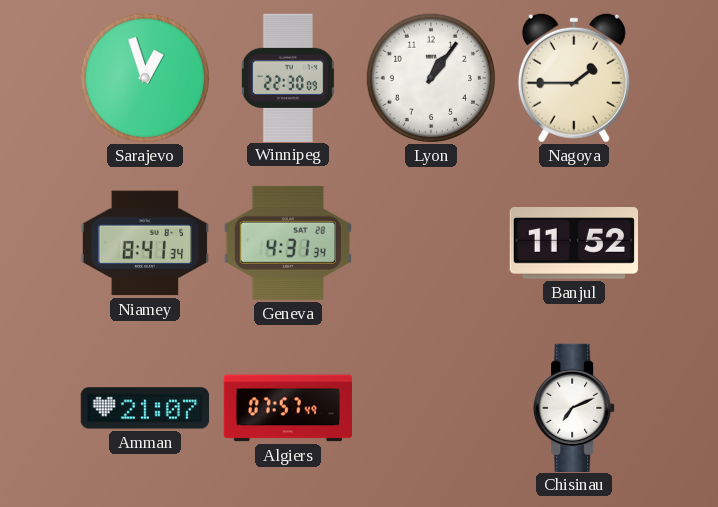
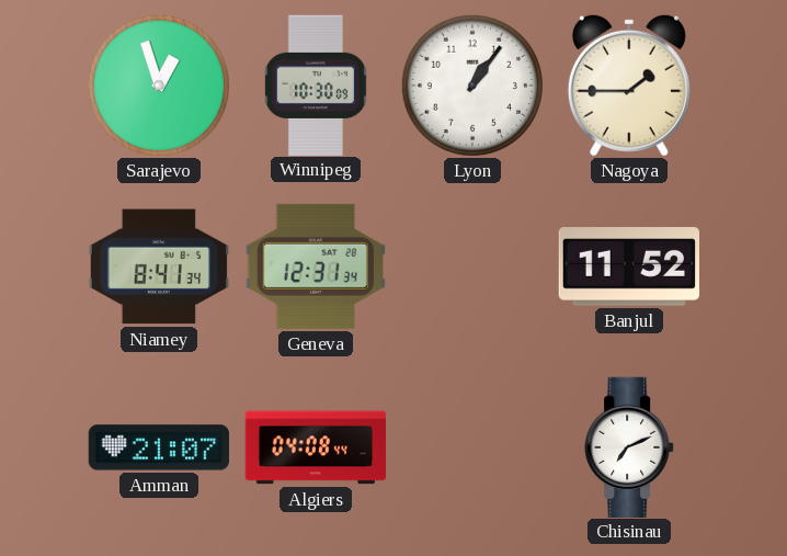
Winnipeg: 22:30 -> 10:30 (316, 84)
Geneva: 4:31 -> 12:31 (316, 266)
Algiers: 07:57 -> 04:08 (316, 447)
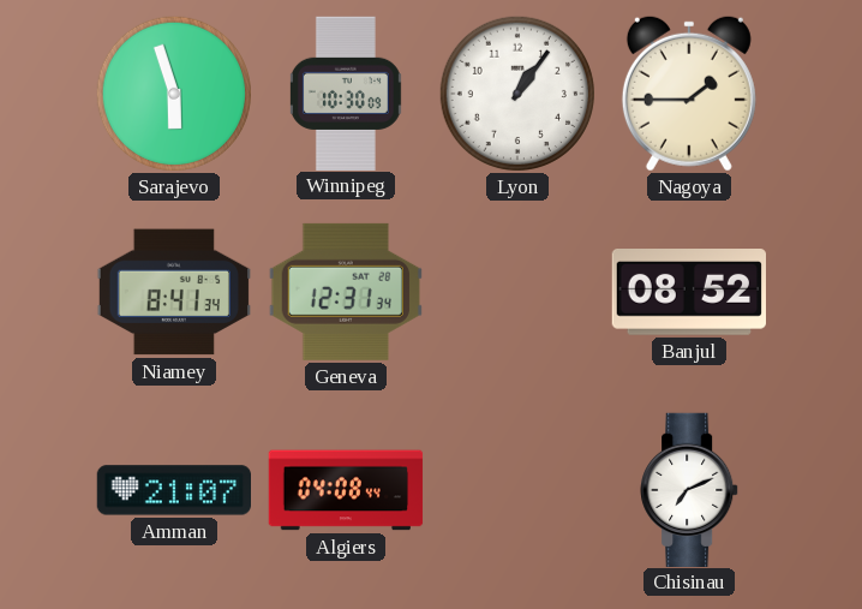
Sarajevo: 12:57 -> 5:57 (174, 94)
Banjul: 11:52 -> 08:52 (688, 293)
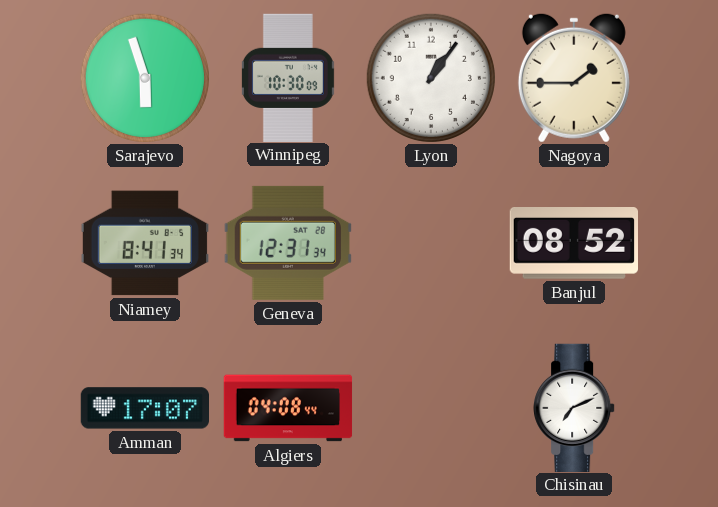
Amman: 21:07 -> 17:07 (144, 408)
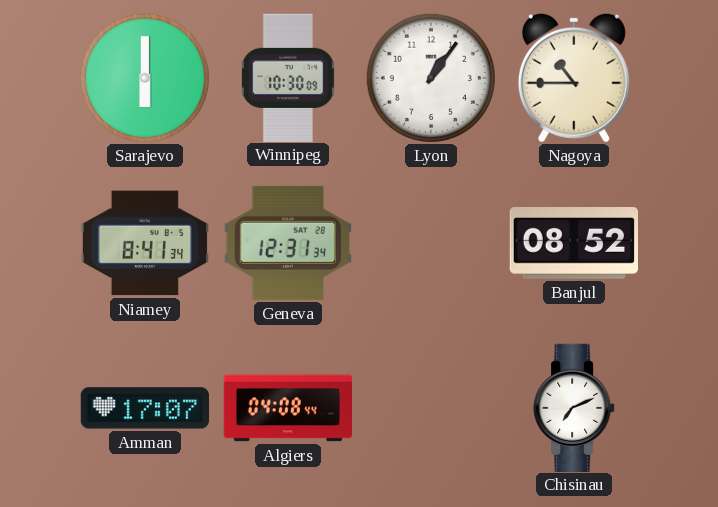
Sarajevo: 5:57 -> 6:00 (145, 78)
Nagoya: 1:45 -> 10:45 (574, 78)
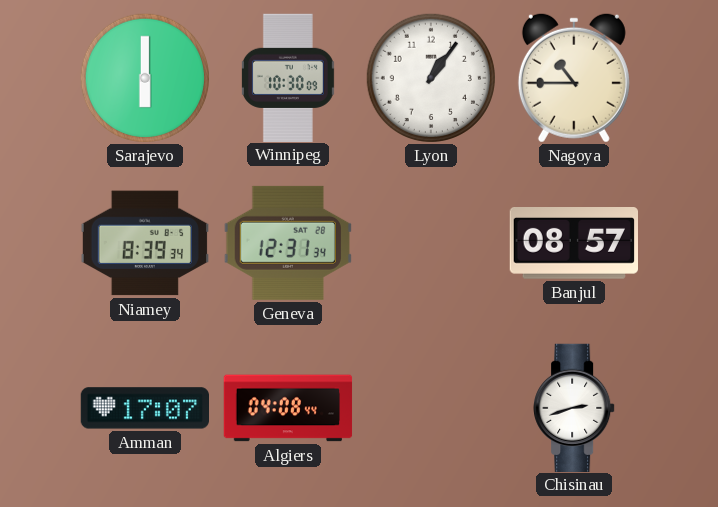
Niamey: 8:41 -> 8:39 (144, 243)
Banjul: 08:52 -> 08:57 (573, 244)
Chisinau: 7:11 -> 2:42 (574, 407)
